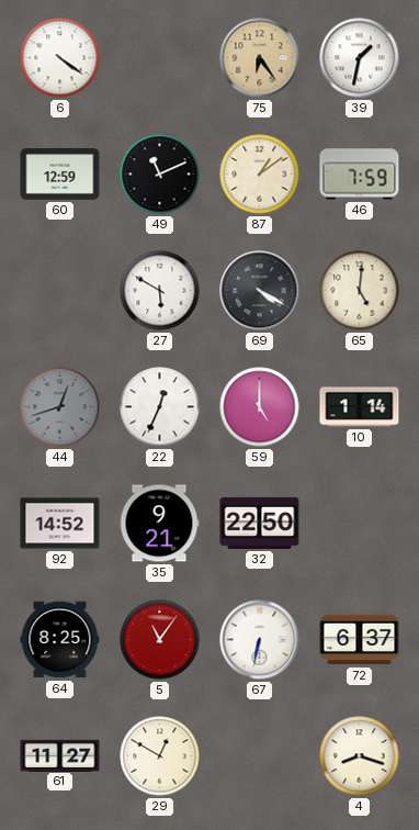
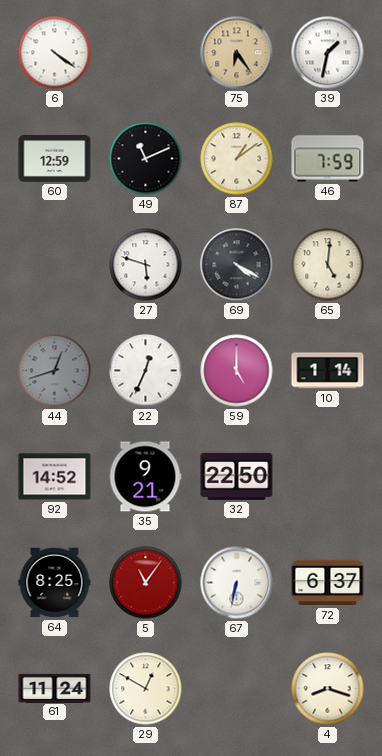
27: 5:50 -> 5:48 (146, 265)
61: 11:27 -> 11:24 (55, 688)
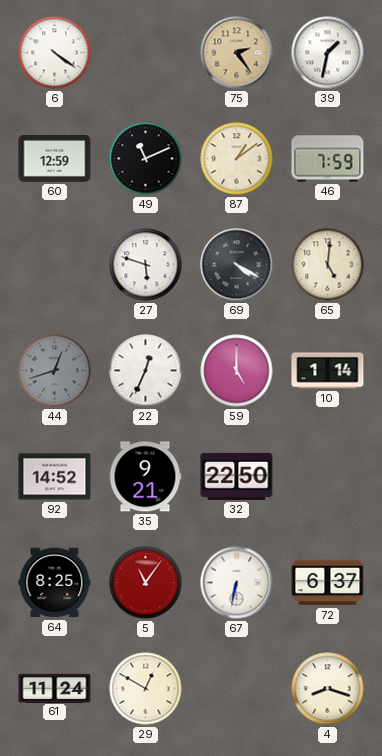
75: 6:24 -> 2:24 (237, 53)
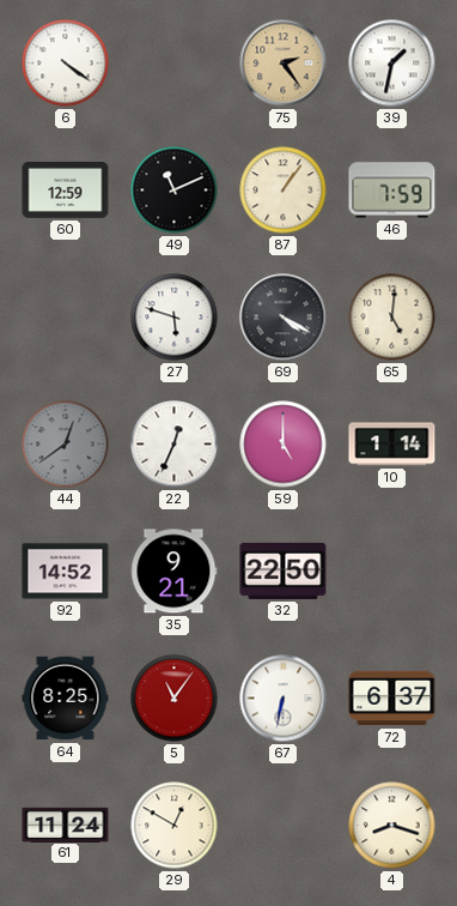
87: 1:09 -> 1:06 (284, 191)
44: 12:42 -> 12:39 (66, 445)
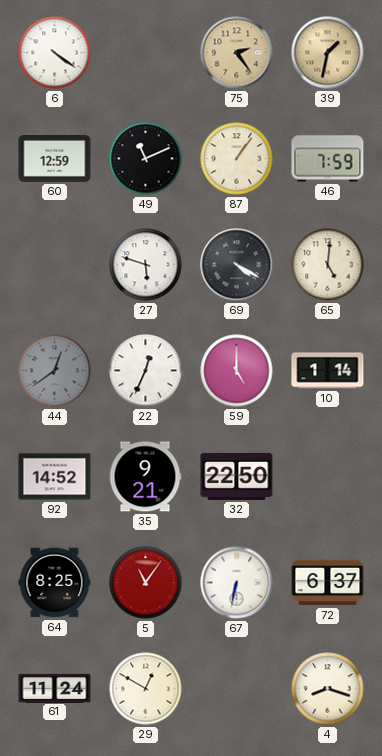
39 dial: white -> champagne (328, 53)
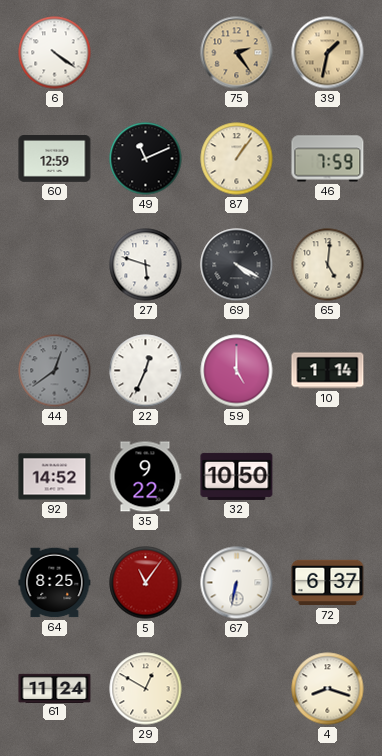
35: 9:21 -> 9:22 (145, 477)
32: 22:50 -> 10:50 (237, 476)
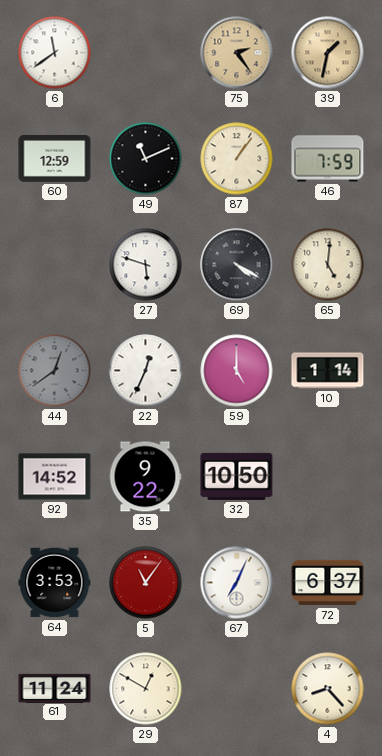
6: 4:21 -> 11:39 (55, 53)
64: 8:25 -> 3:53 (55, 583)
67: 6:32 -> 7:04 (237, 583)
4: 8:18 -> 8:23 (328, 689)
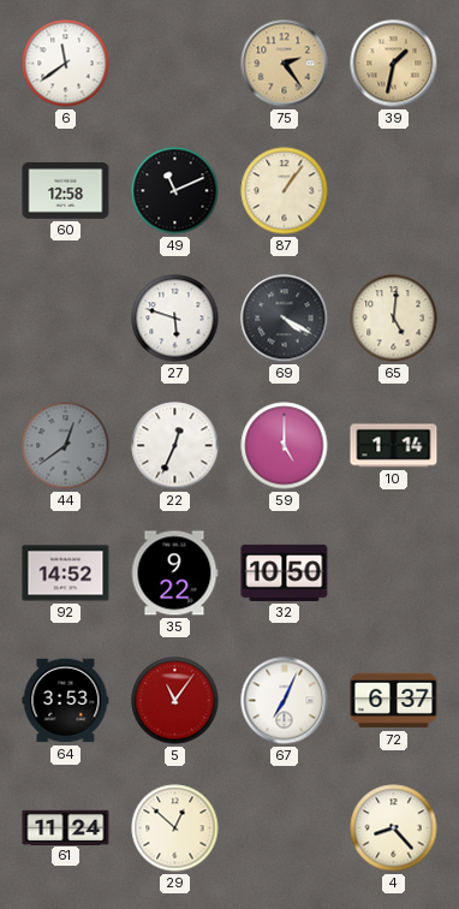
60: 12:59 -> 12:58 (66, 191)
46: 7:59 -> none (328, 159)
29: 12:50 -> 12:52 (175, 828)
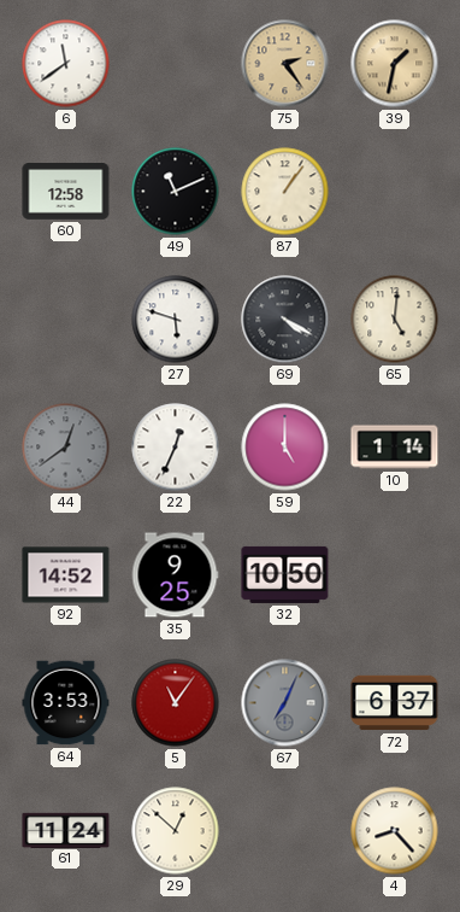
35: 9:22 -> 9:25 (175, 575)
67 dial: white -> grey (285, 703)
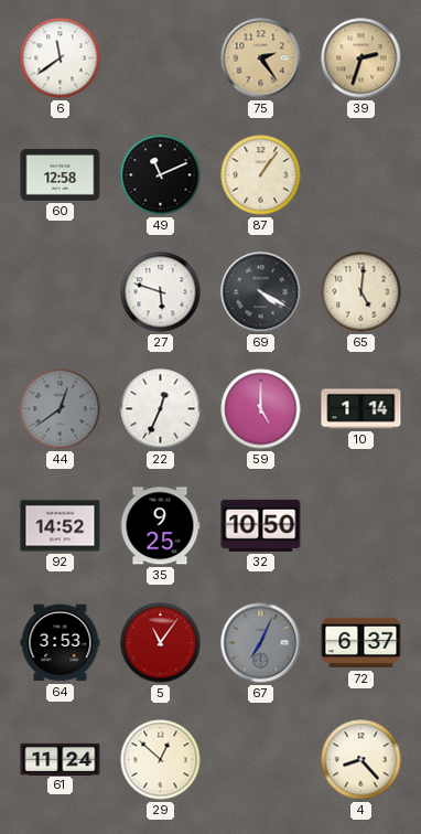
39: 1:32 -> 2:33 (361, 58)
